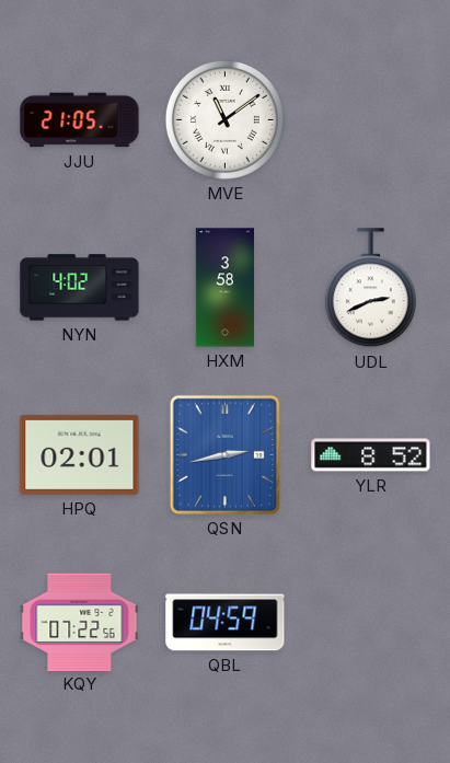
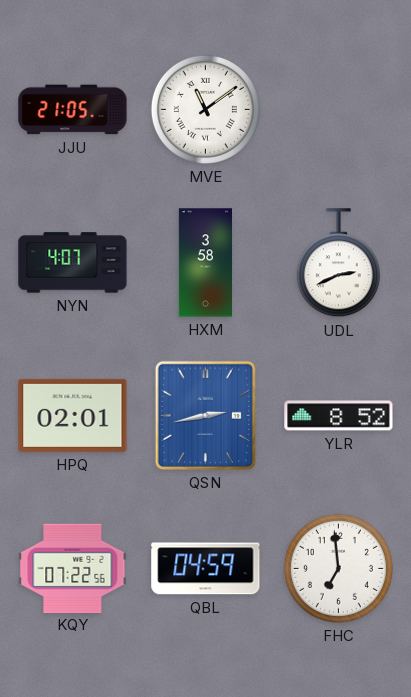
NYN: 4:02 -> 4:07 (73, 263)
FHC: none -> 6:59 (338, 568)
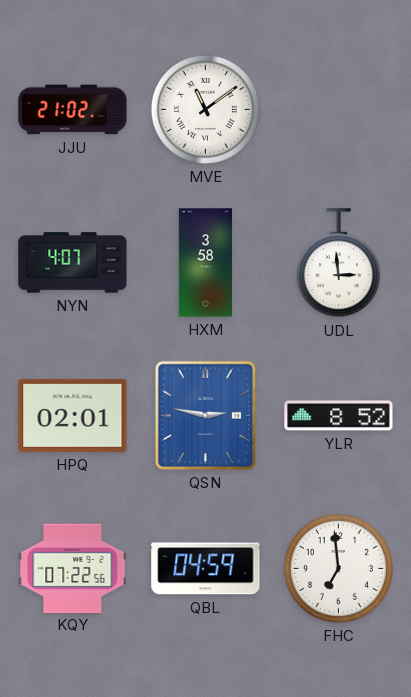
JJU: 21:05 -> 21:02 (73, 110)
UDL: 2:41 -> 2:59 (338, 263)
QSN: 2:43 -> 2:47 (205, 415)
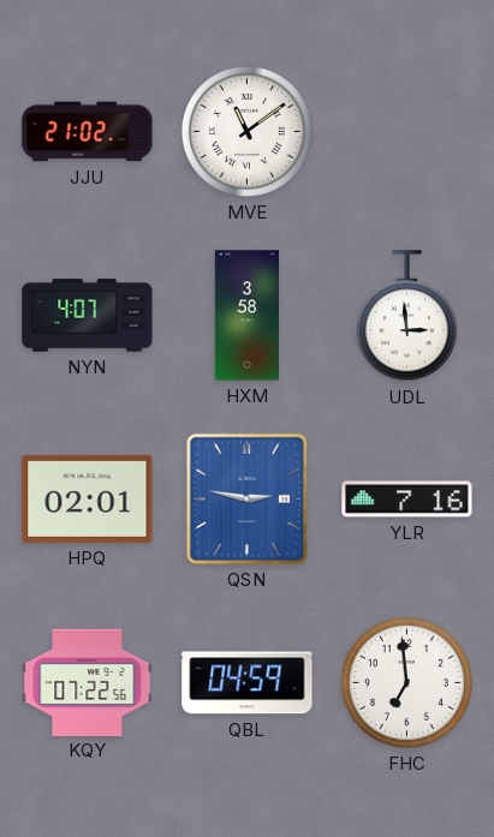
YLR: 8:52 -> 7:16 (407, 500)
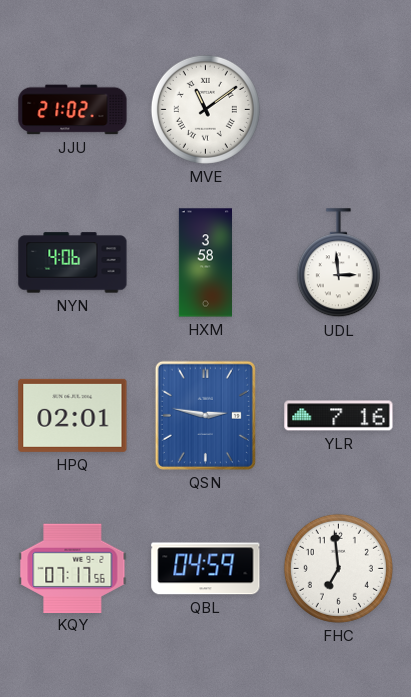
NYN: 4:07 -> 4:06 (73, 263)
KQY: 07:22 -> 07:17 (73, 568)
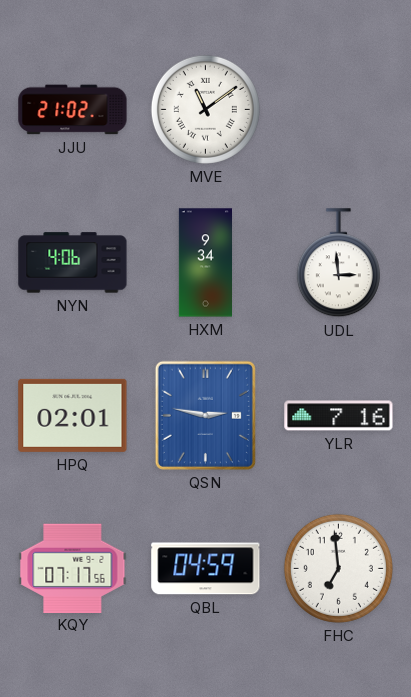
HXM: 3:58 -> 9:34 (205, 263)
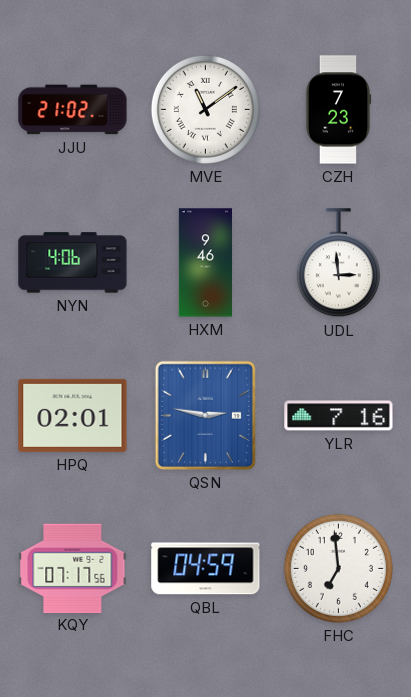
CZH: none -> 7:23 (338, 110)
HXM: 9:34 -> 9:46 (205, 263)
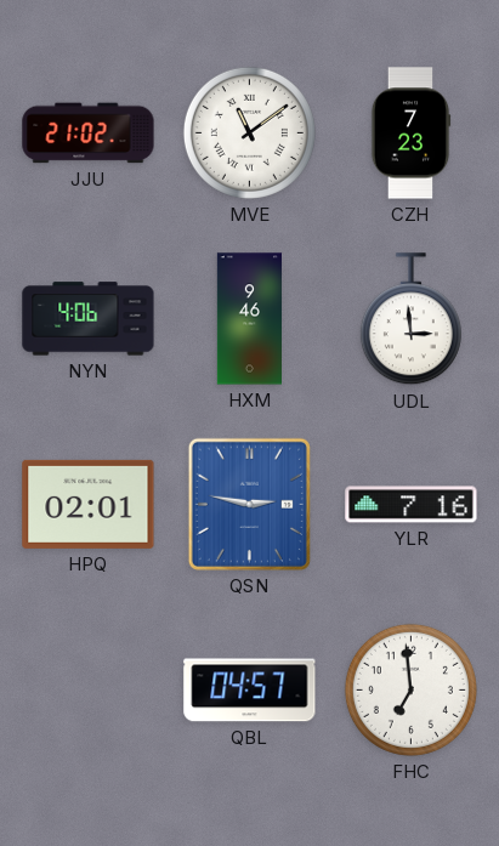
KQY: 07:17 -> none (73, 568)
QBL: 04:59 -> 04:57 (250, 691)
